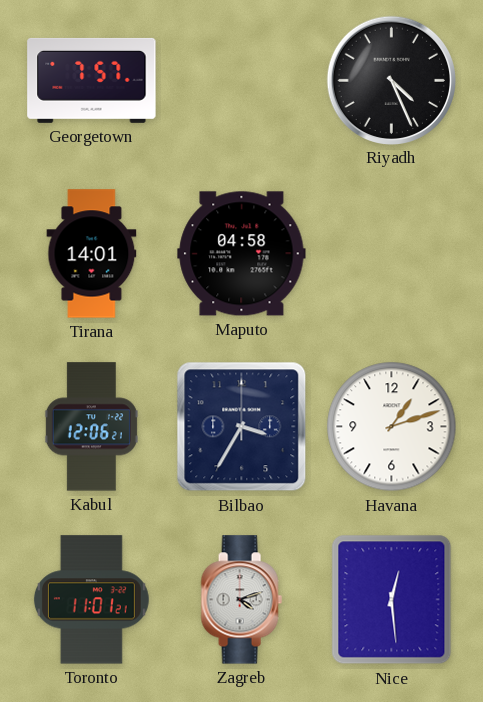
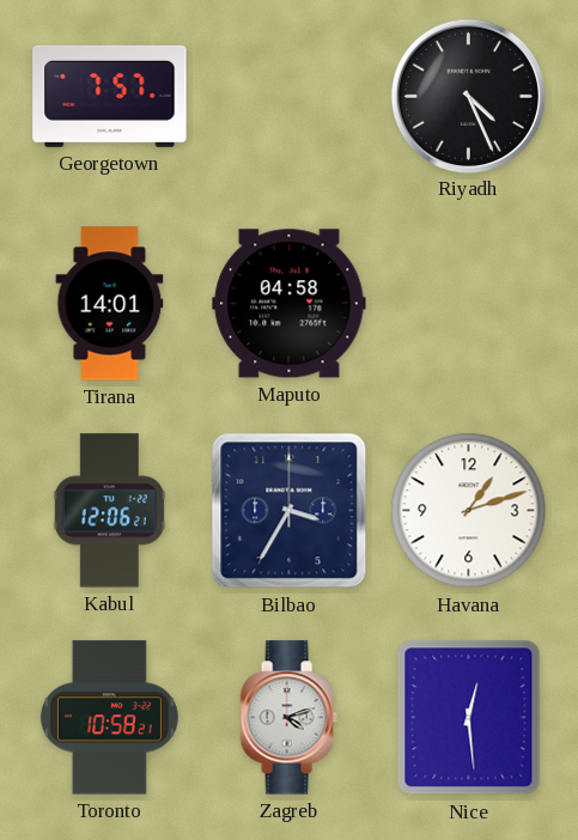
Toronto: 11:01 -> 10:58 (109, 718)
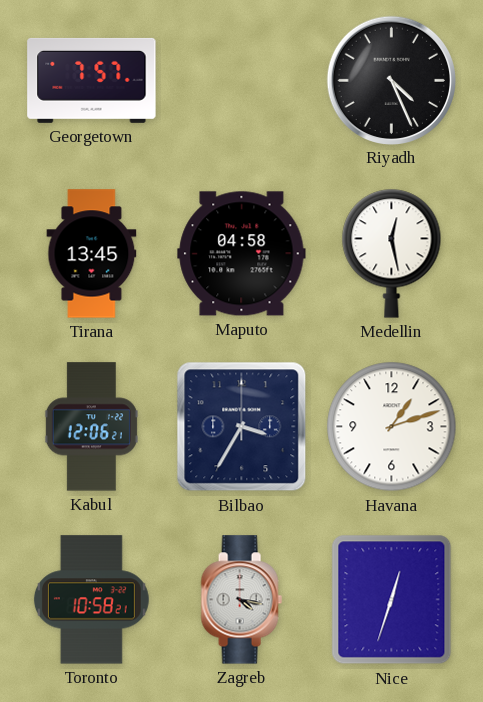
Tirana: 14:01 -> 13:45 (92, 254)
Medellin: none -> 12:28 (392, 253)
Zagreb: 4:12 -> 4:17 (241, 600)
Nice: 12:29 -> 12:33 (392, 600)
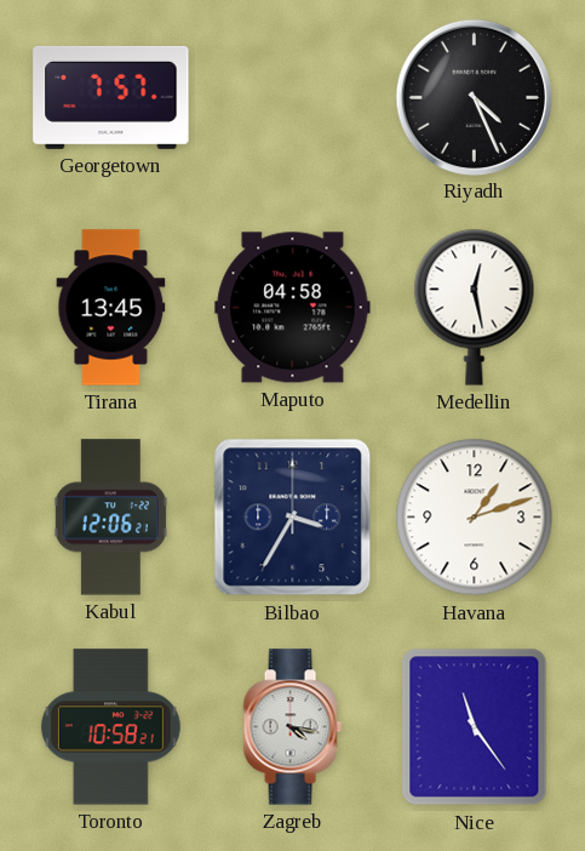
Nice: 12:33 -> 11:24 (475, 727)
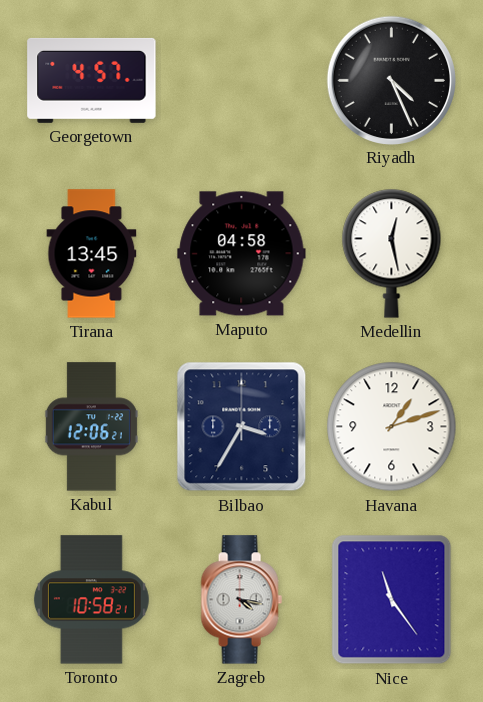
Georgetown: 7:57 -> 4:57 (92, 80)
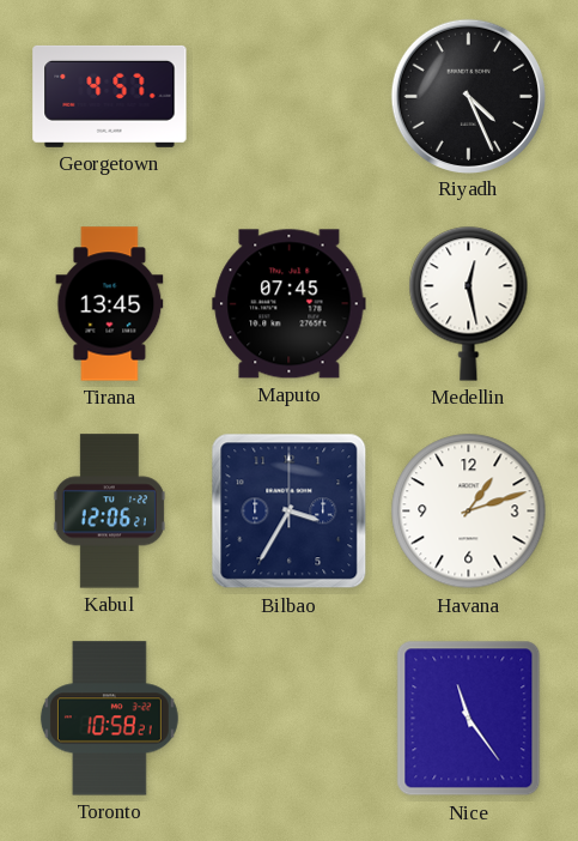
Maputo: 04:58 -> 07:45 (290, 304)
Zagreb: 4:17 -> none (241, 600)
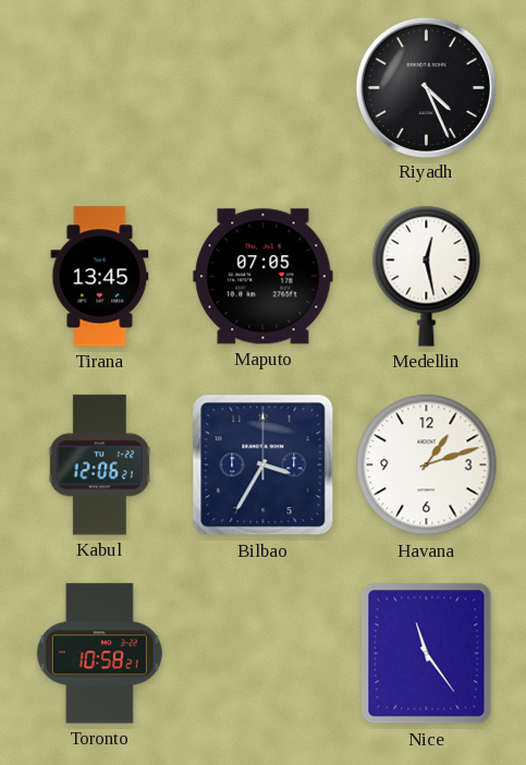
Georgetown: 4:57 -> none (110, 96)
Maputo: 07:45 -> 07:05 (264, 277)
